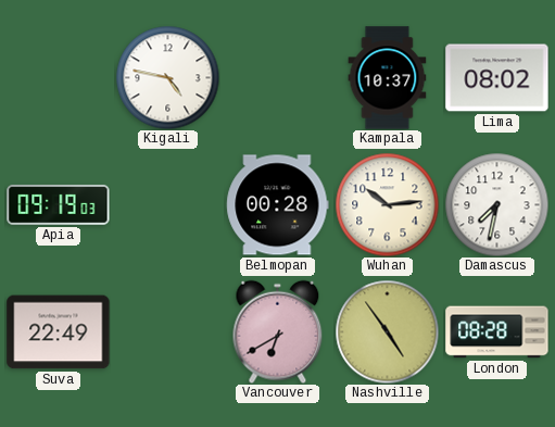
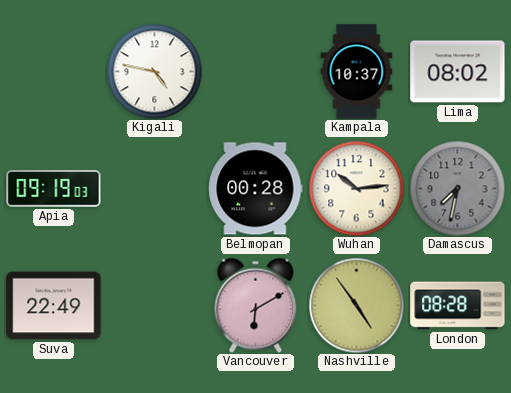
Damascus dial: white -> grey (457, 188)
Vancouver: 6:40 -> 6:10 (256, 305)
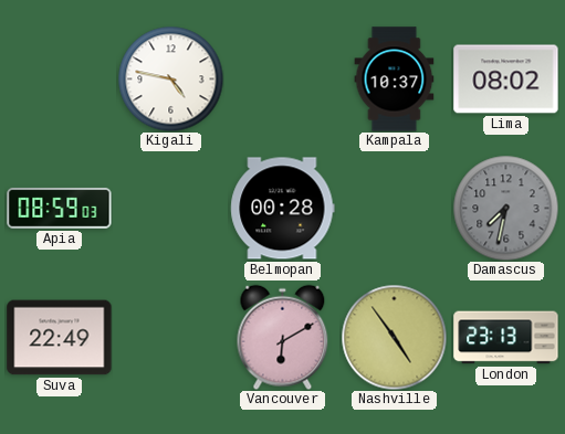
Apia: 09:19 -> 08:59 (60, 209)
Wuhan: 10:14 -> none (356, 188)
London: 08:28 -> 23:13 (506, 338)
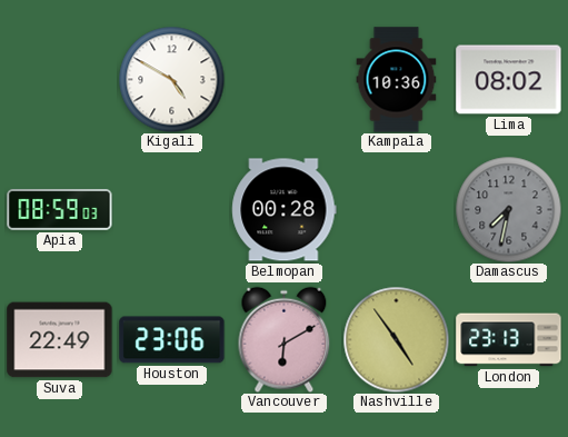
Kigali: 4:47 -> 4:50 (171, 79)
Kampala: 10:37 -> 10:36 (397, 80)
Houston: none -> 23:06 (172, 340)
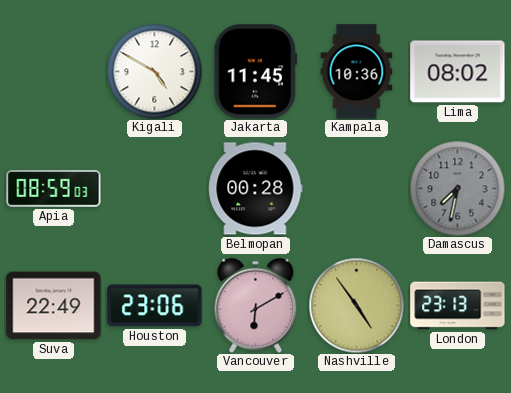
Jakarta: none -> 11:45 (256, 72)
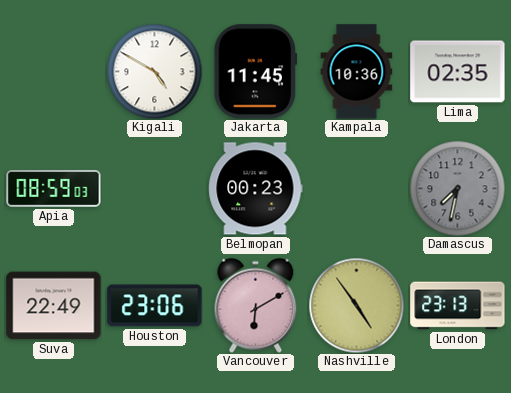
Lima: 08:02 -> 02:35 (458, 72)
Belmopan: 00:28 -> 00:23 (256, 189)
